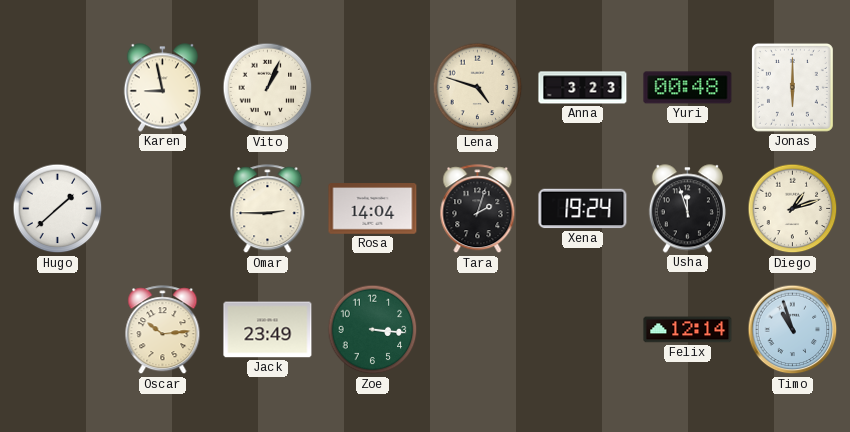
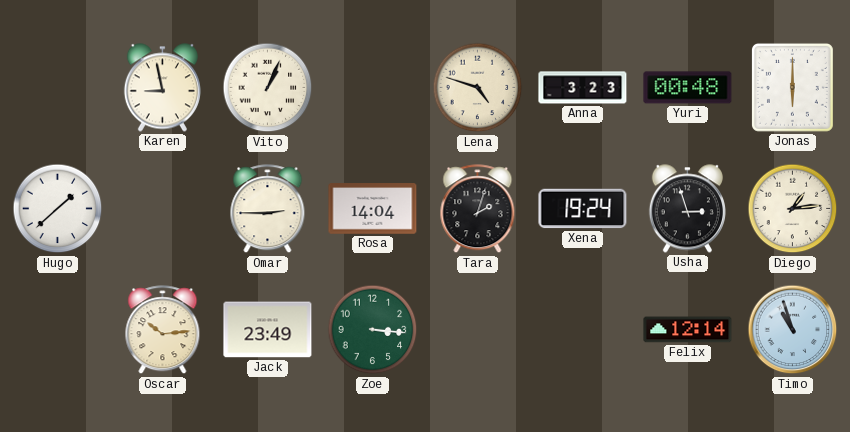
Usha: 11:57 -> 2:57 (687, 209)
Diego: 1:12 -> 1:14 (793, 209)
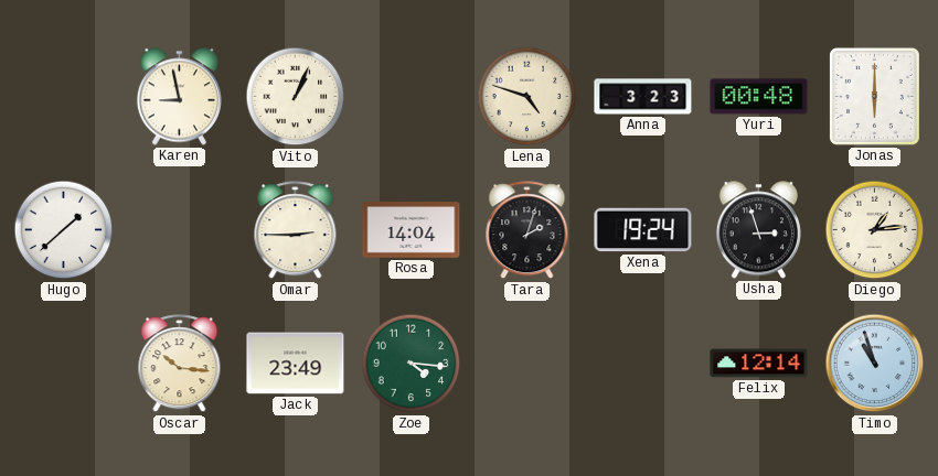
Oscar: 10:14 -> 10:16 (180, 364)
Zoe: 3:16 -> 4:16 (412, 364)
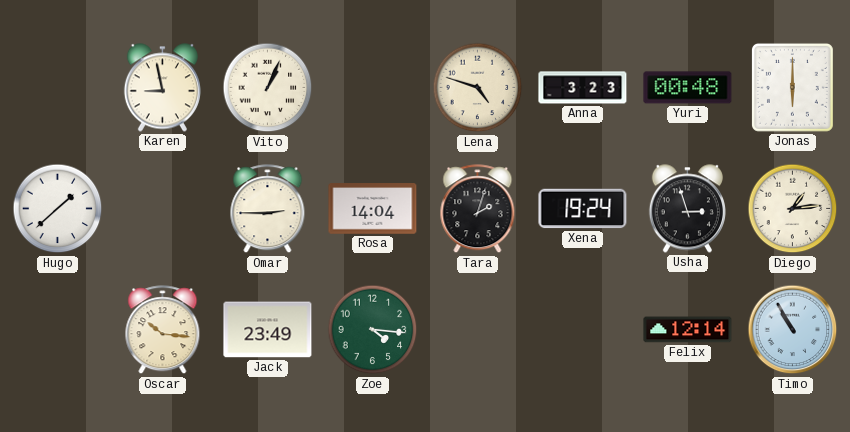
Timo: 10:57 -> 10:55 (793, 330)
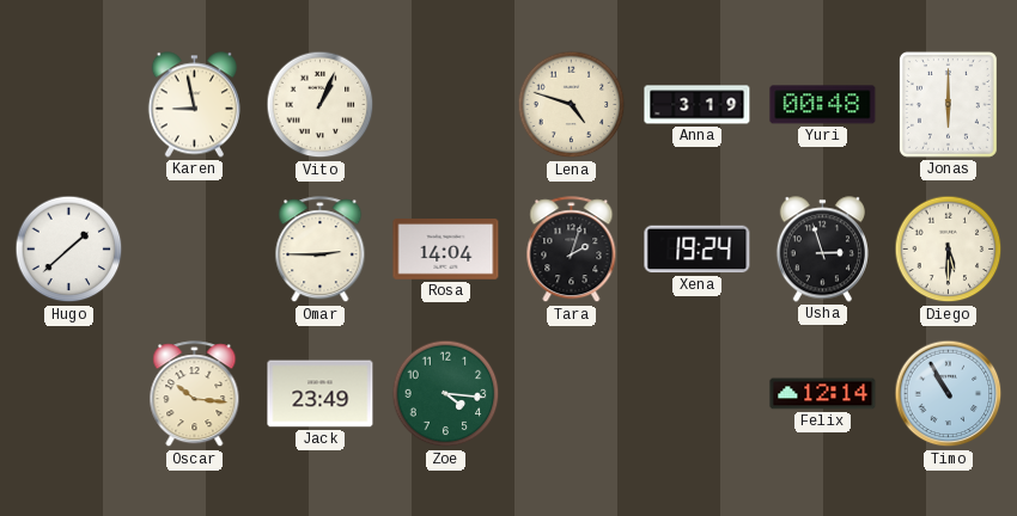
Anna: 3:23 -> 3:19 (698, 105)
Diego: 1:14 -> 5:30 (949, 250)
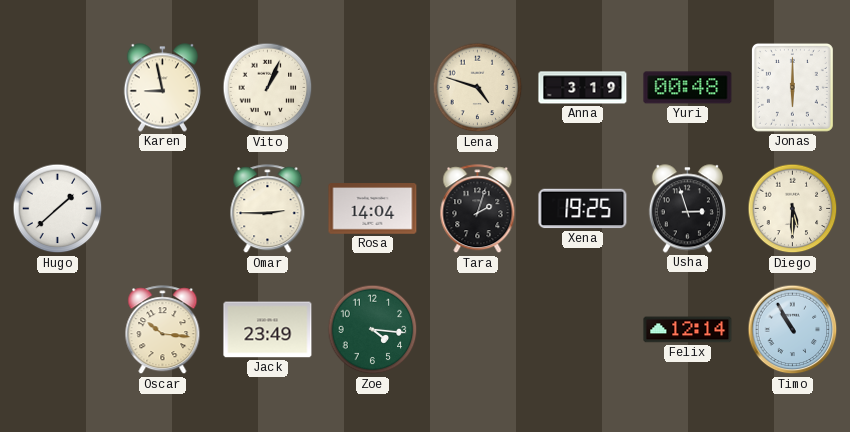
Xena: 19:24 -> 19:25 (583, 209)
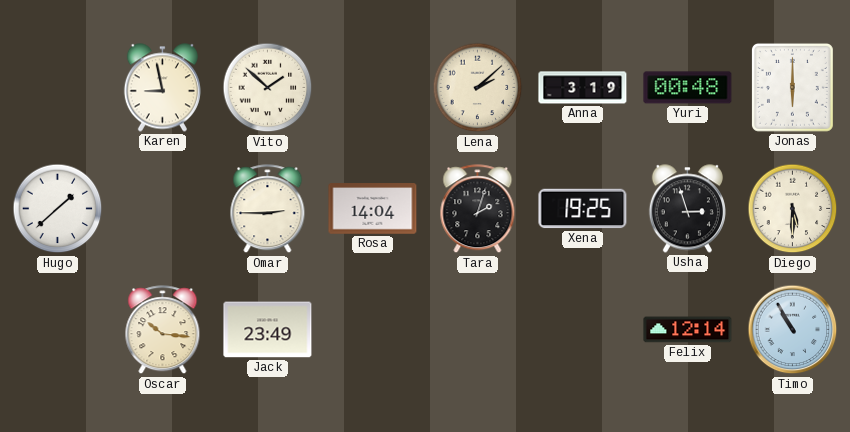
Vito: 1:04 -> 1:52 (268, 88)
Lena: 4:48 -> 2:08 (478, 88)
Zoe: 4:16 -> none (373, 330)
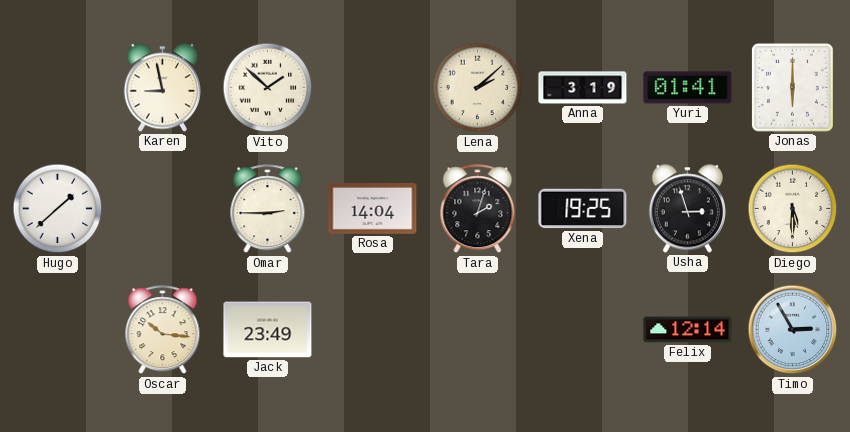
Yuri: 00:48 -> 01:41 (688, 88)
Timo: 10:55 -> 2:55 (793, 330)
